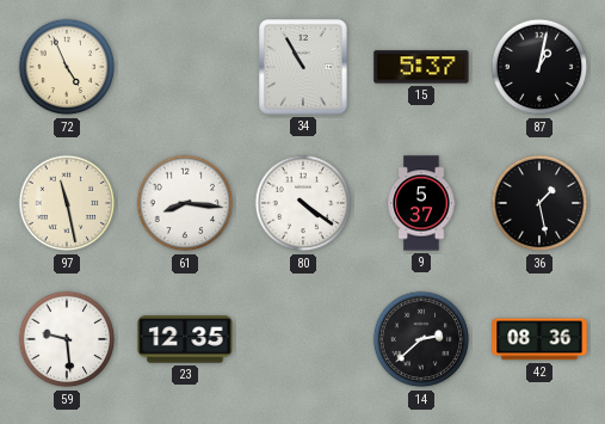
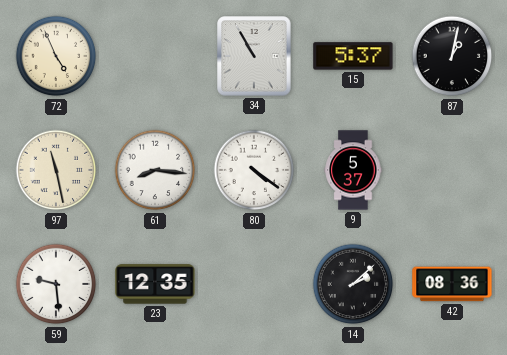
36: 1:28 -> none (539, 203)
14: 2:38 -> 2:08 (353, 284)
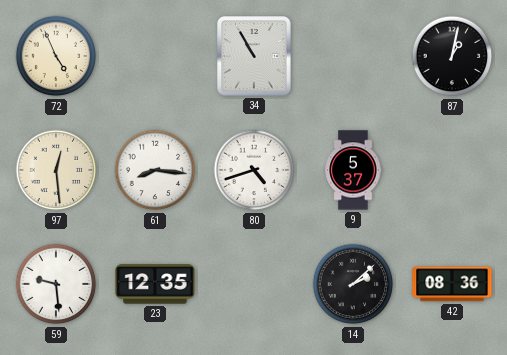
15: 5:37 -> none (353, 56)
97: 11:28 -> 12:29 (56, 170)
80: 4:21 -> 4:42 (254, 170)
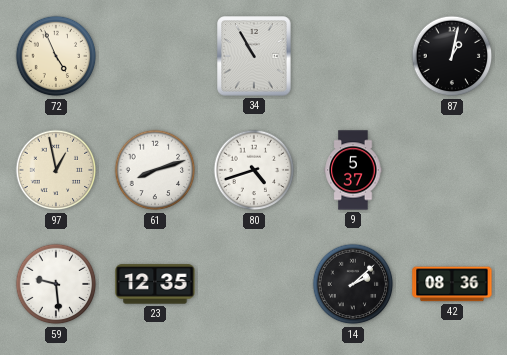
97: 12:29 -> 12:58 (56, 170)
61: 8:16 -> 8:12 (155, 170)
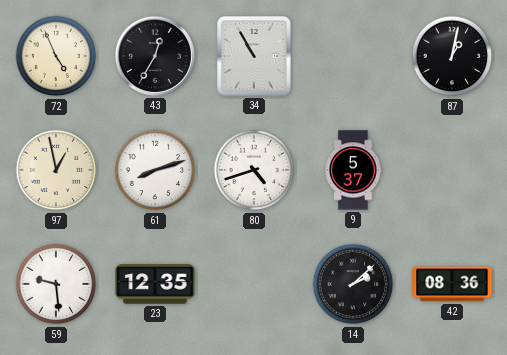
43: none -> 12:35 (155, 56)
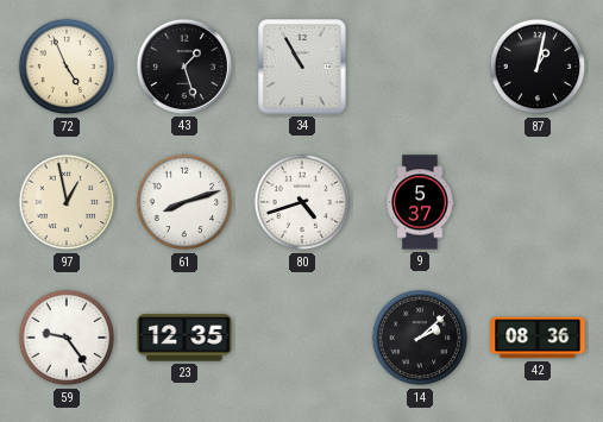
43: 12:35 -> 1:27 (184, 67)
59: 9:29 -> 9:24 (67, 338)
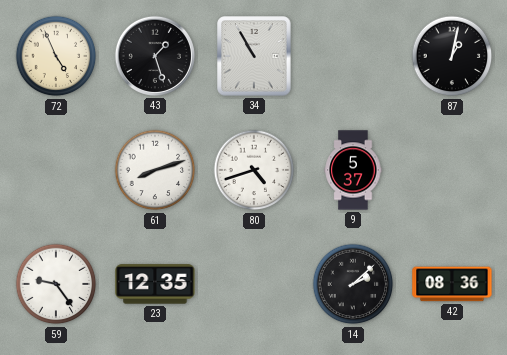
97: 12:58 -> none (67, 202)
